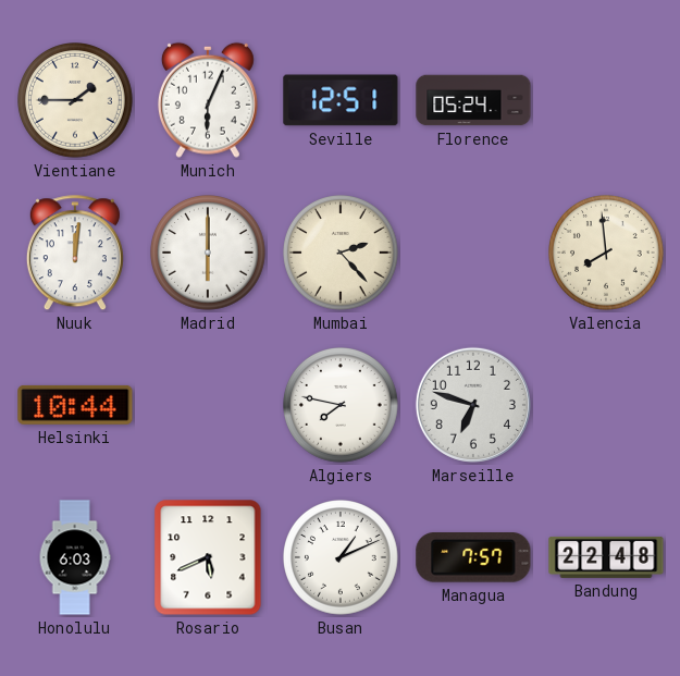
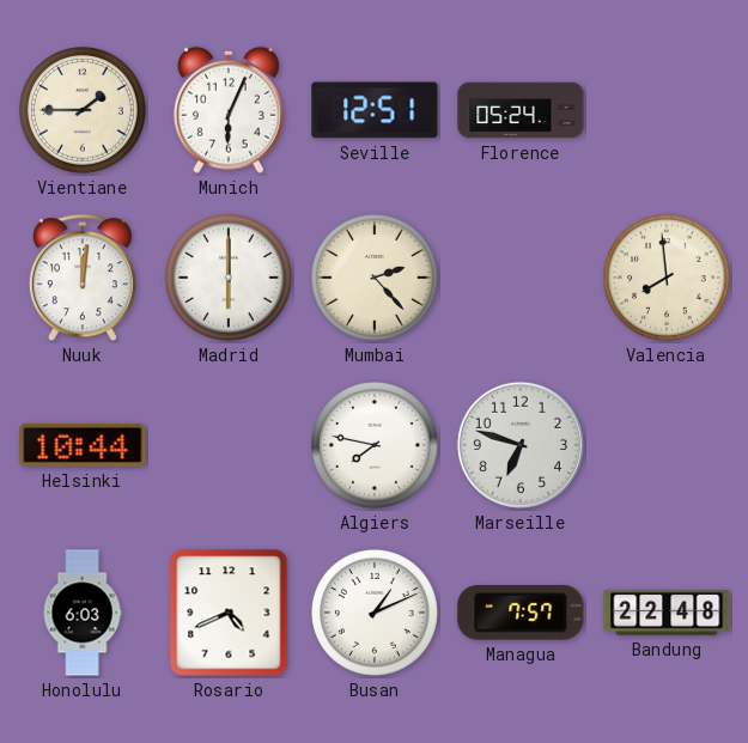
Rosario: 5:41 -> 4:41 (229, 613)
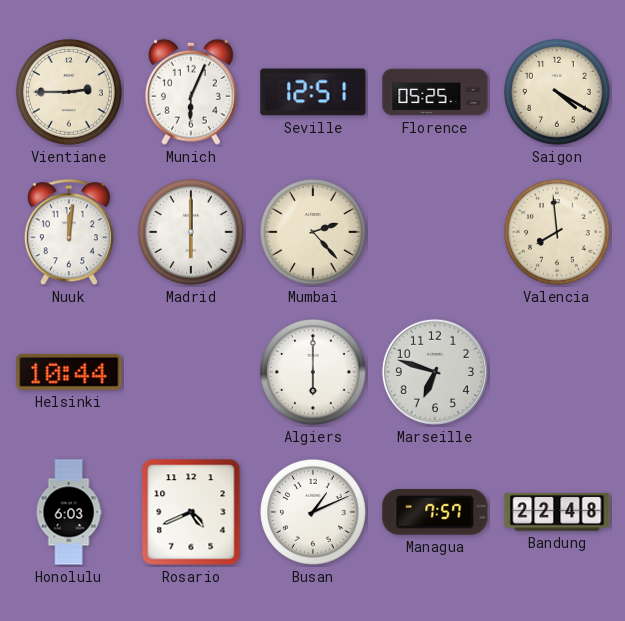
Vientiane: 1:45 -> 2:45 (70, 93)
Florence: 05:24 -> 05:25 (435, 92)
Saigon: none -> 4:20 (558, 93)
Algiers: 7:47 -> 6:00 (314, 373)
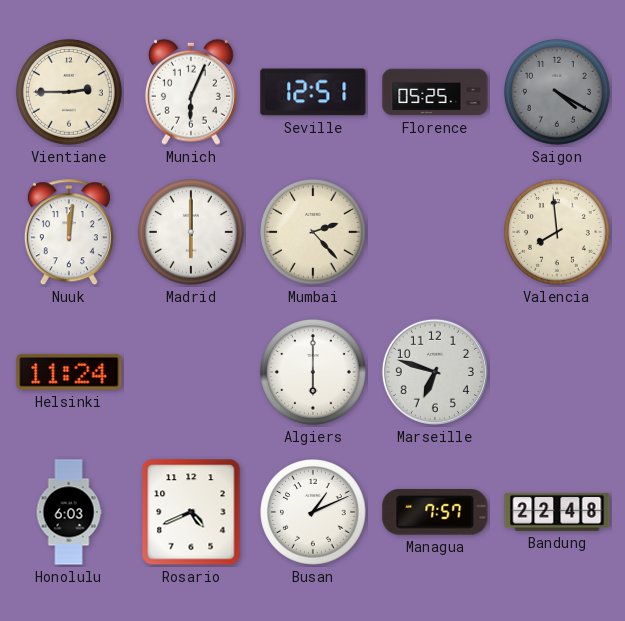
Saigon dial: cream -> grey (558, 93)
Helsinki: 10:44 -> 11:24 (69, 372)
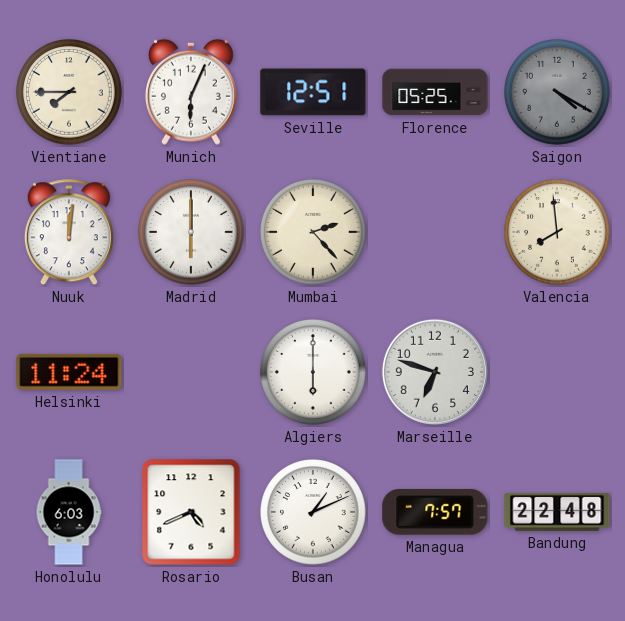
Vientiane: 2:45 -> 7:45 (70, 93)
